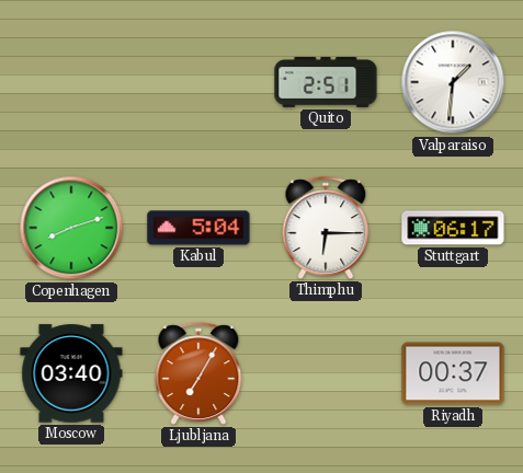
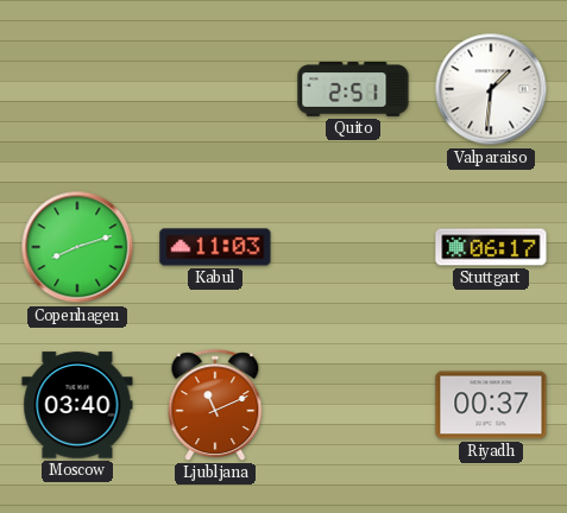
Kabul: 5:04 -> 11:03 (215, 247)
Thimphu: 6:15 -> none (326, 228)
Ljubljana: 7:05 -> 11:11 (215, 405)
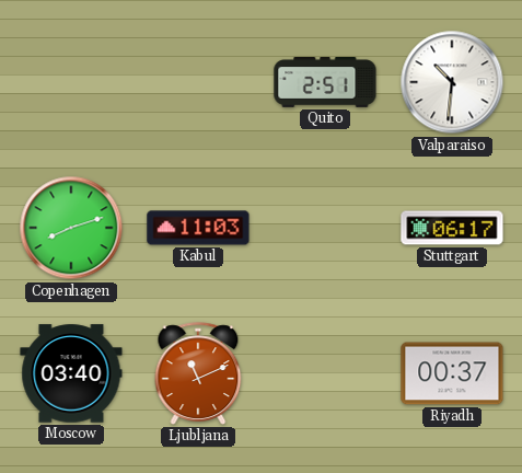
Valparaiso: 1:31 -> 10:31 (452, 82)
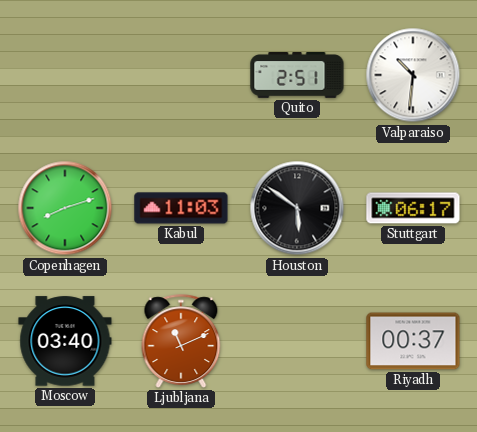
Houston: none -> 5:51 (297, 208)
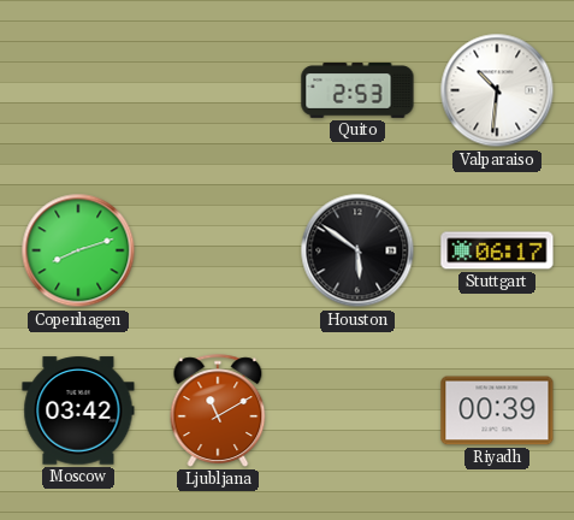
Quito: 2:51 -> 2:53 (357, 91)
Kabul: 11:03 -> none (181, 208)
Moscow: 03:40 -> 03:42 (78, 410)
Ljubljana: 11:11 -> 11:10 (218, 410)
Riyadh: 00:37 -> 00:39 (497, 410)
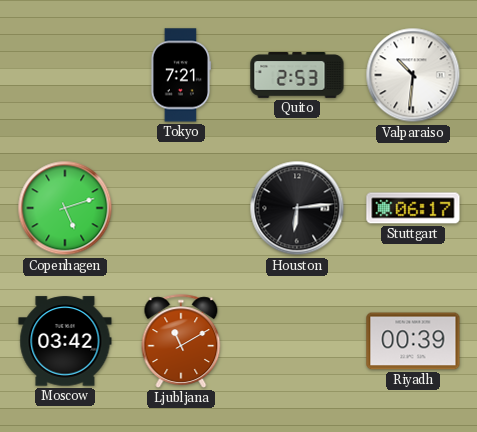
Tokyo: none -> 7:21 (181, 75)
Copenhagen: 8:12 -> 5:12 (65, 208)
Houston: 5:51 -> 6:14 (297, 208)
